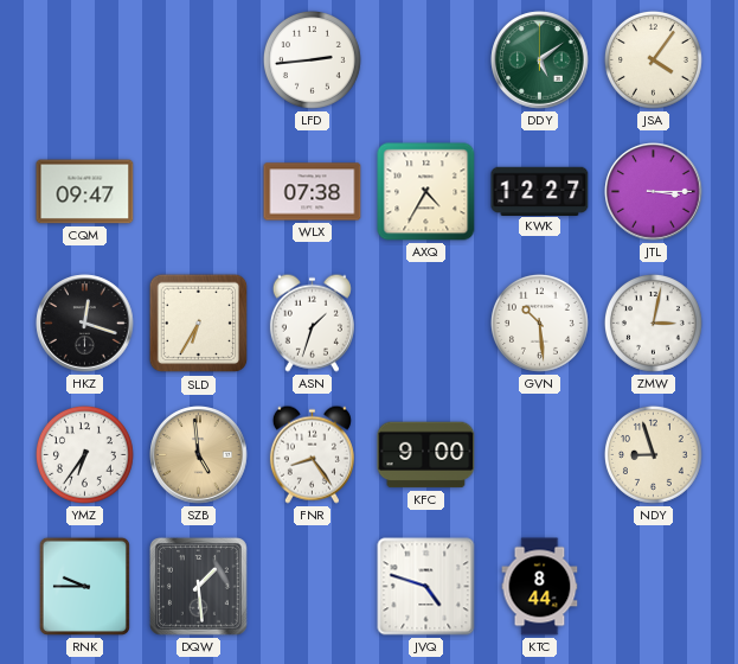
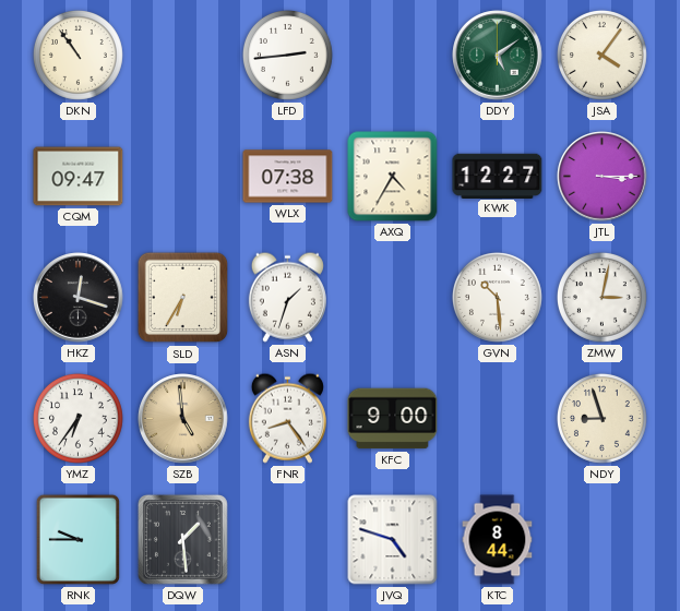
DKN: none -> 10:54 (77, 55)
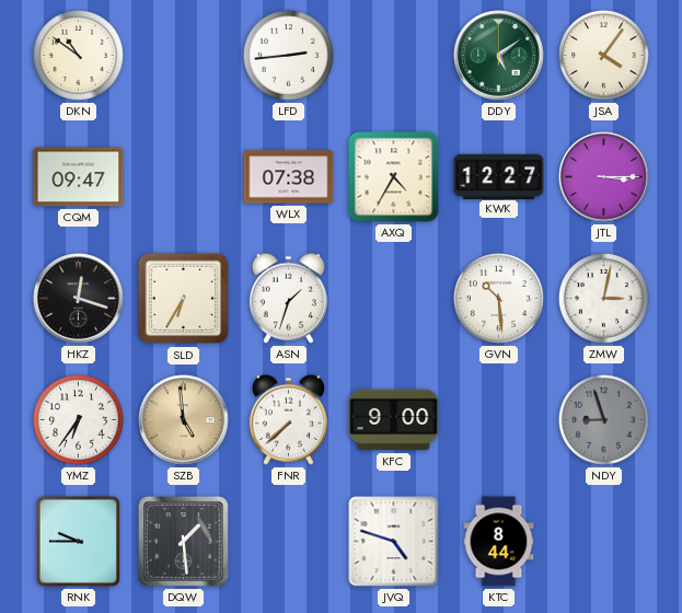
DKN: 10:54 -> 10:51 (78, 55)
FNR: 8:24 -> 7:38 (288, 419)
NDY dial: cream -> grey (603, 419)
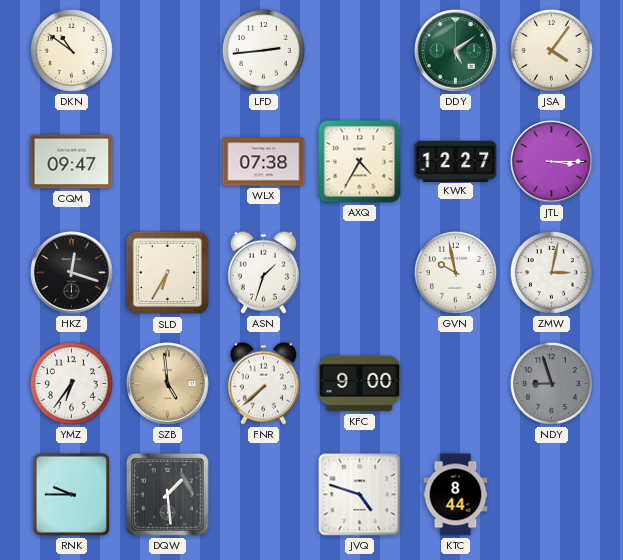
GVN: 10:29 -> 9:58 (455, 272)
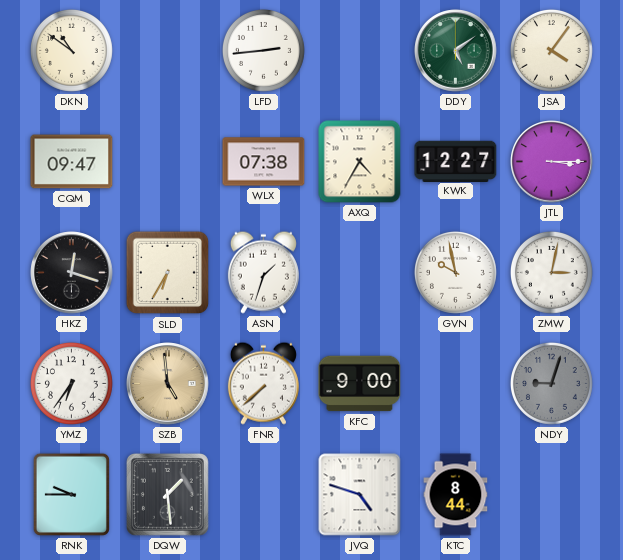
NDY: 8:57 -> 9:03 (551, 383)
